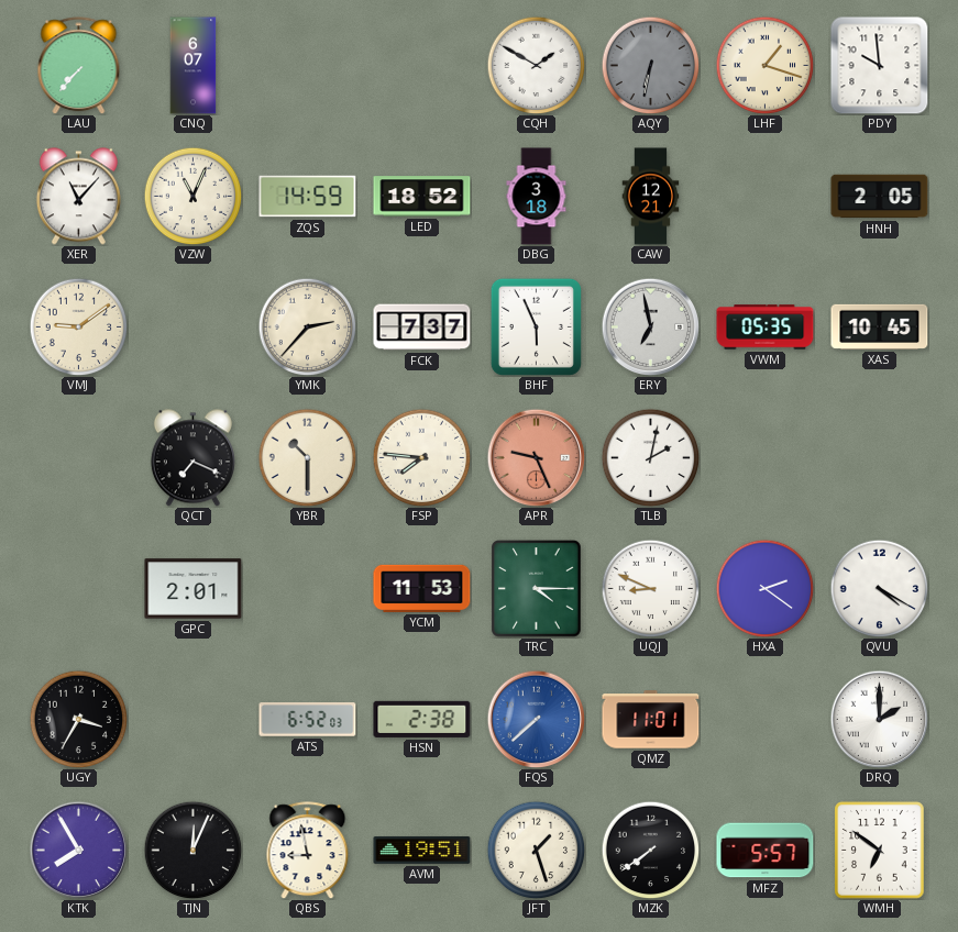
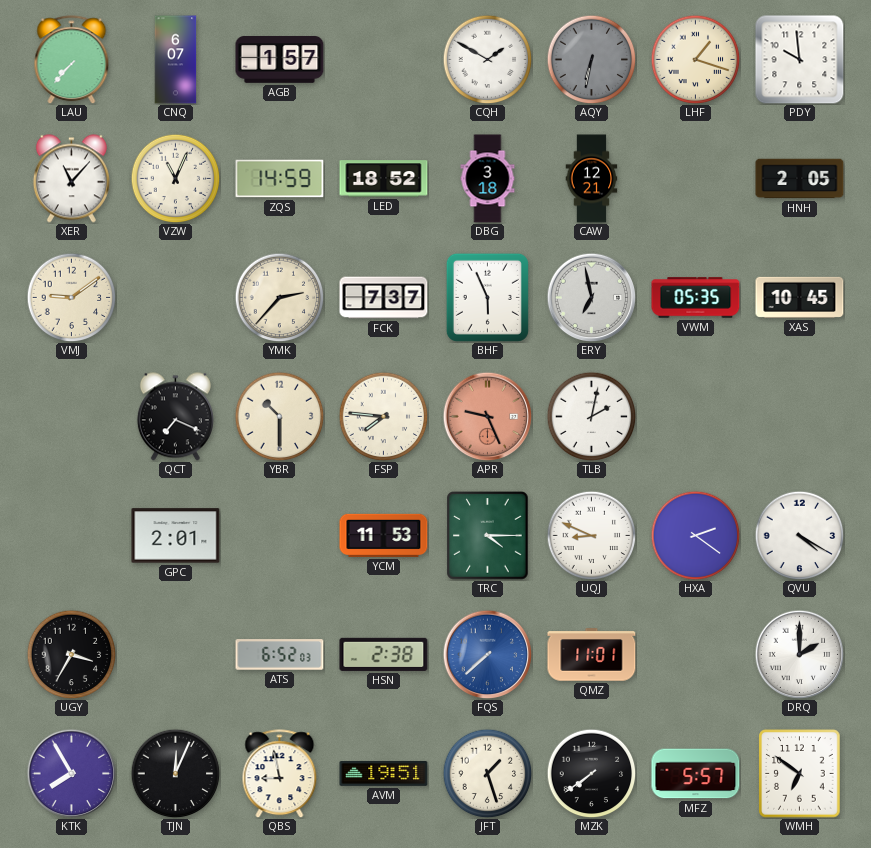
AGB: none -> 1:57 (280, 60)
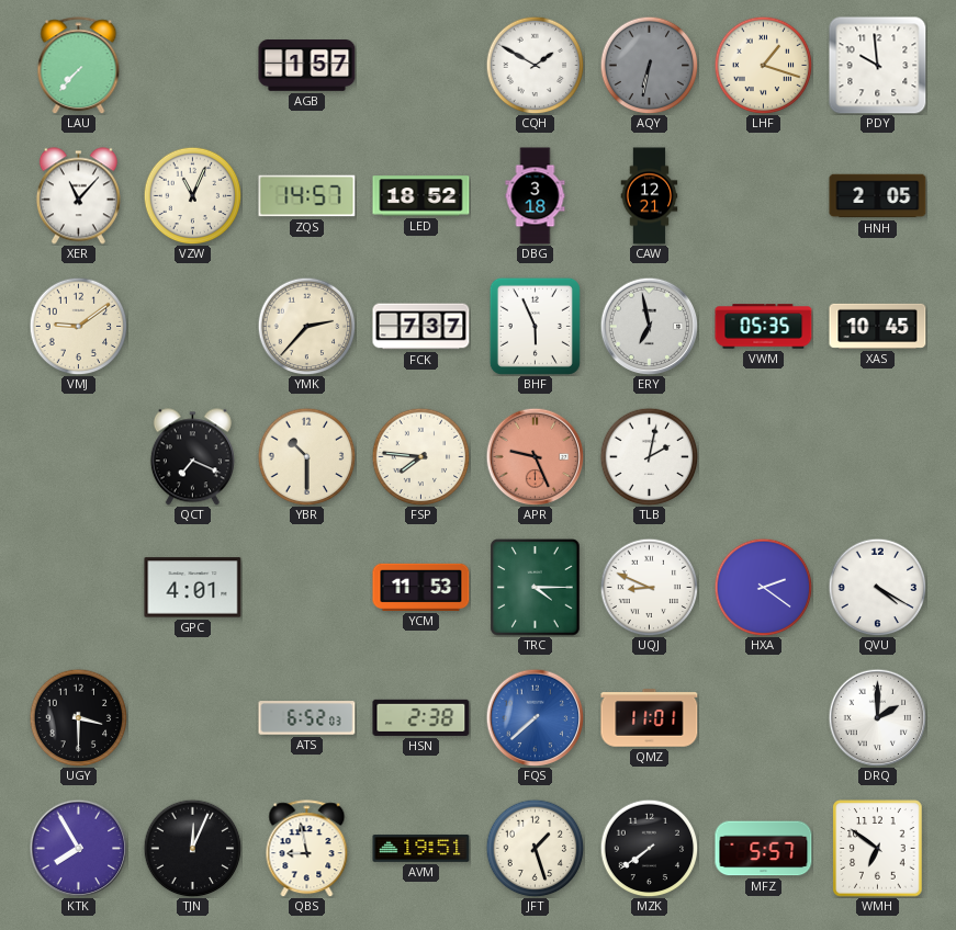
CNQ: 6:07 -> none (176, 60)
ZQS: 14:59 -> 14:57 (307, 196)
GPC: 2:01 -> 4:01 (193, 588)
UGY: 3:35 -> 3:30 (78, 717)
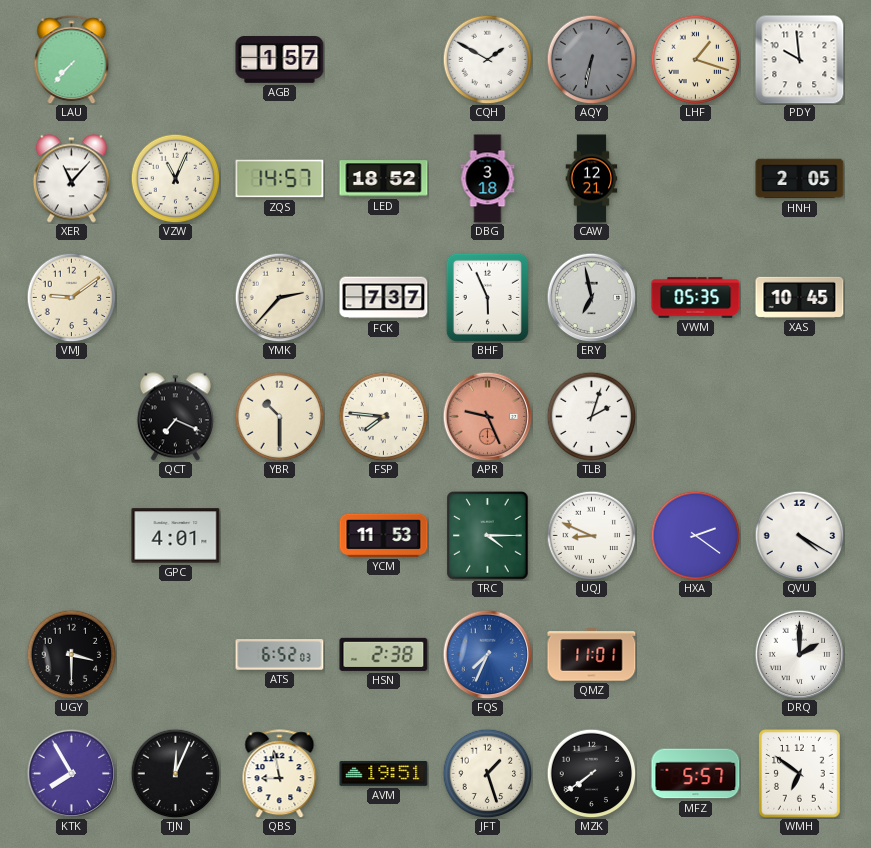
TLB: 2:02 -> 2:03 (591, 416)
FQS: 7:38 -> 7:34 (487, 654)
